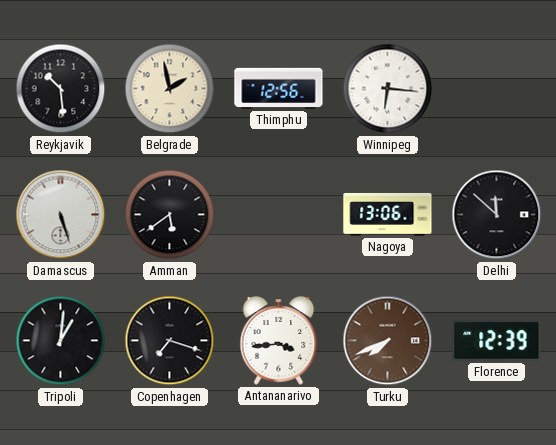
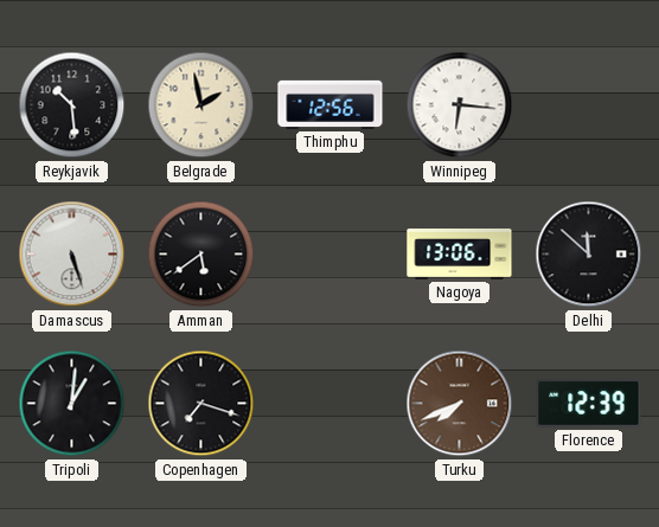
Antananarivo: 3:44 -> none (279, 341)
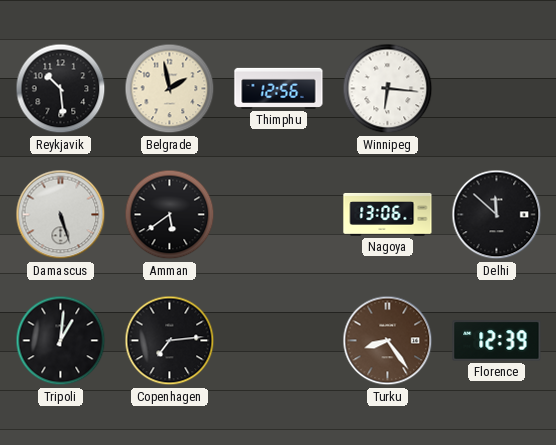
Copenhagen: 7:18 -> 7:14 (170, 341)
Turku: 7:41 -> 8:24 (388, 341)
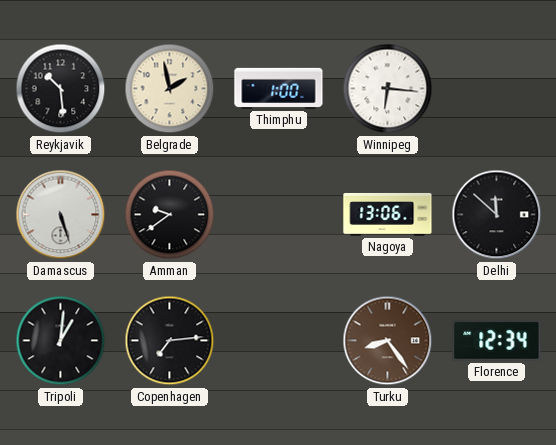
Thimphu: 12:56 -> 1:00 (279, 88)
Amman: 5:39 -> 9:39 (170, 215)
Florence: 12:39 -> 12:34 (497, 341)
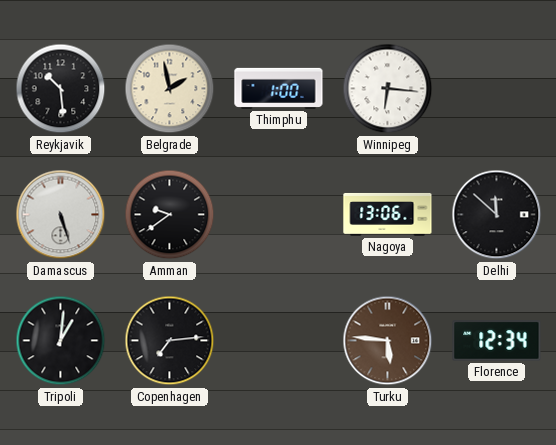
Turku: 8:24 -> 5:46 (388, 341)
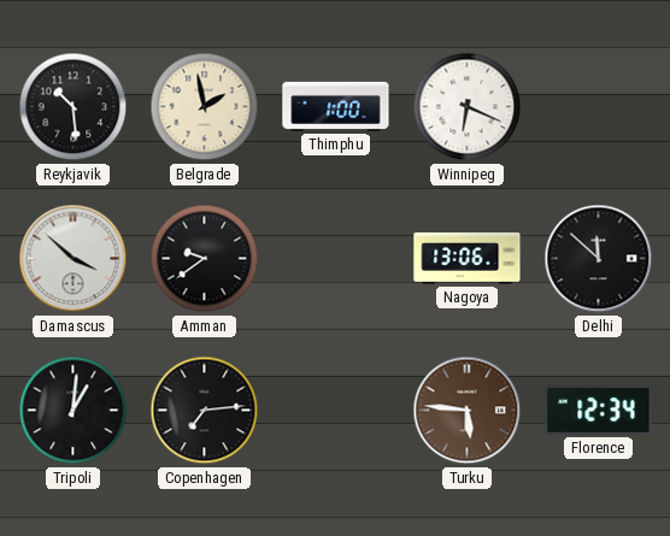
Winnipeg: 6:16 -> 6:19 (468, 107)
Damascus: 5:27 -> 3:52 (74, 259)
